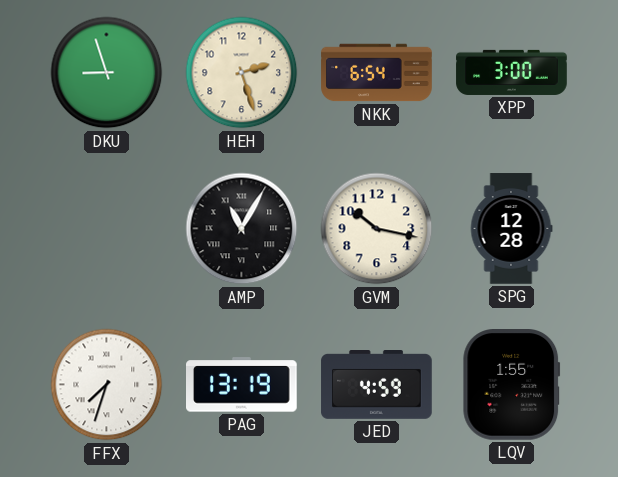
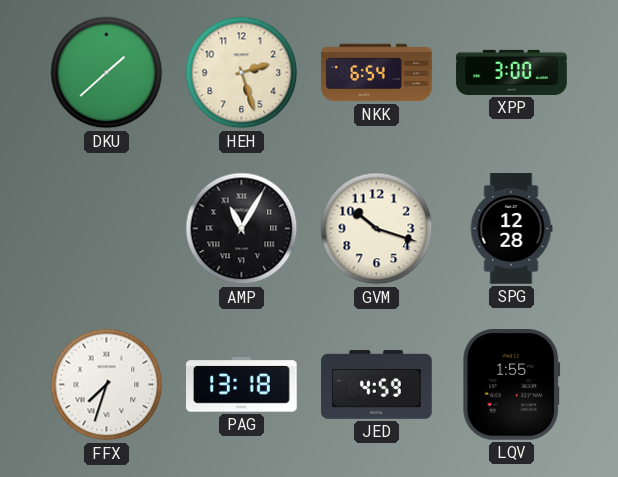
DKU: 8:57 -> 1:38 (107, 73)
GVM: 10:17 -> 10:18 (377, 229)
PAG: 13:19 -> 13:18 (242, 385)
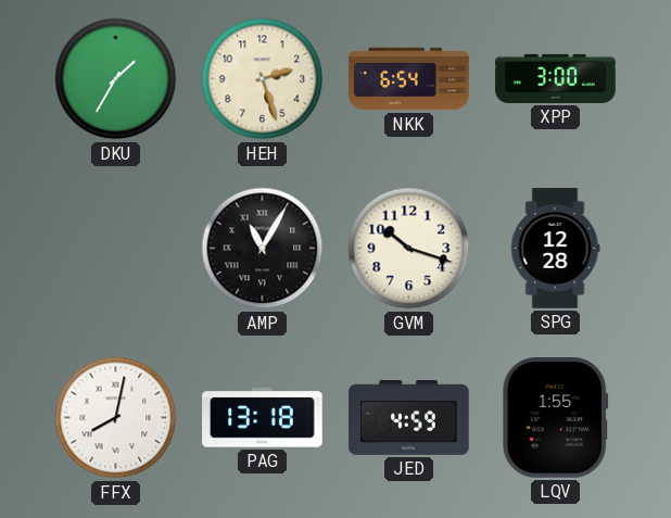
DKU: 1:38 -> 1:35 (116, 79)
FFX: 7:33 -> 8:02 (116, 418)
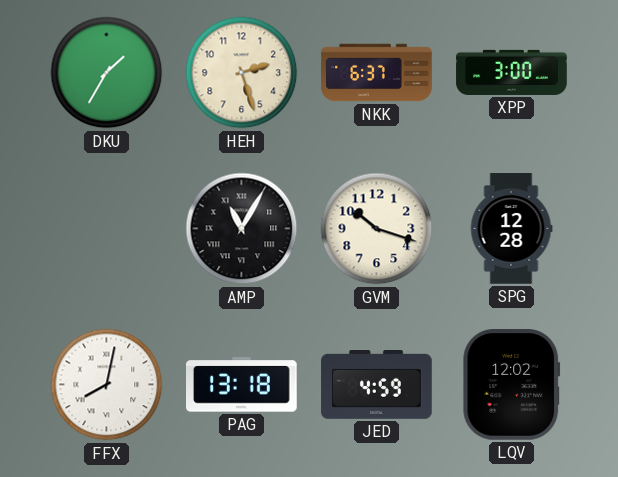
NKK: 6:54 -> 6:37 (377, 73)
LQV: 1:55 -> 12:02 (512, 385)
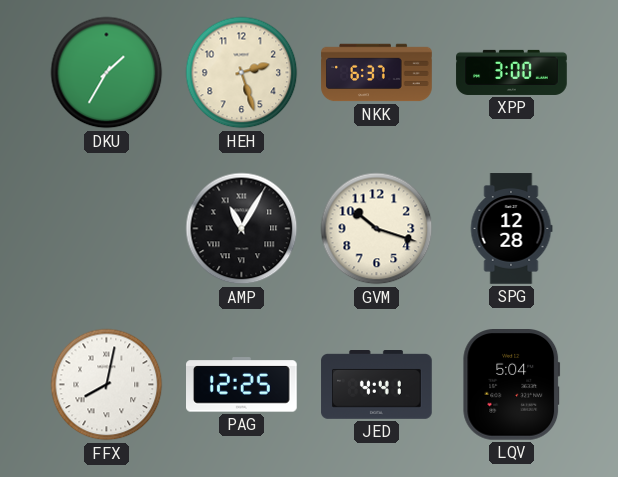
PAG: 13:18 -> 12:25 (242, 385)
JED: 4:59 -> 4:41 (377, 385)
LQV: 12:02 -> 5:04 (512, 385)
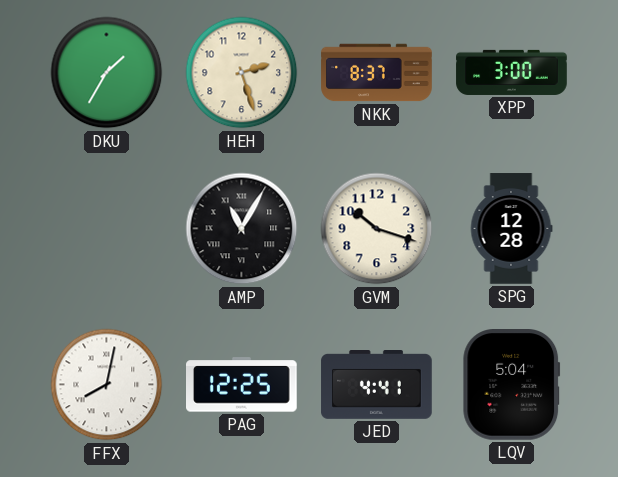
NKK: 6:37 -> 8:37 (377, 73)
